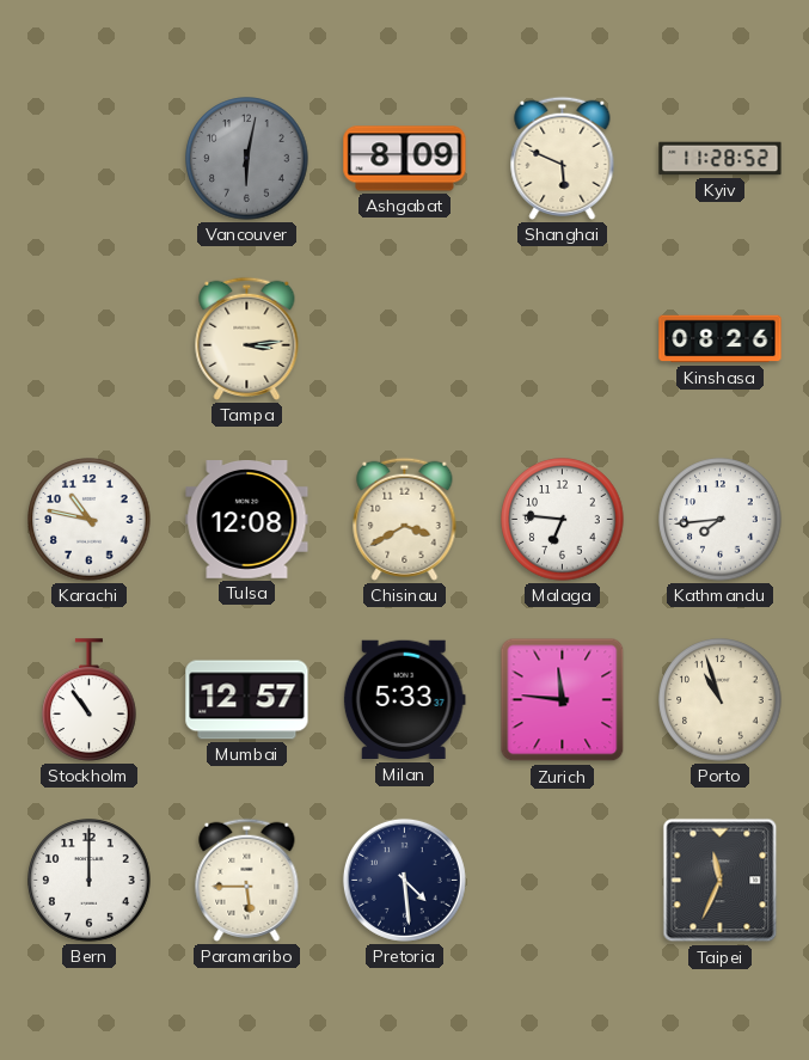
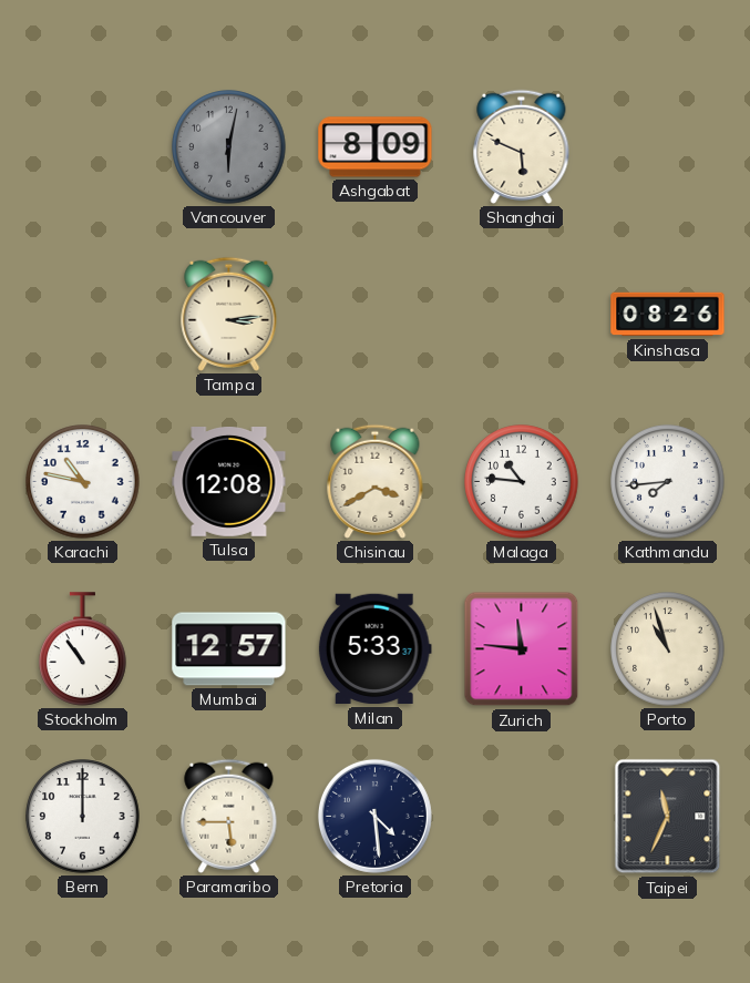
Kyiv: 11:28 -> none (721, 159)
Malaga: 6:46 -> 10:46 (522, 482)
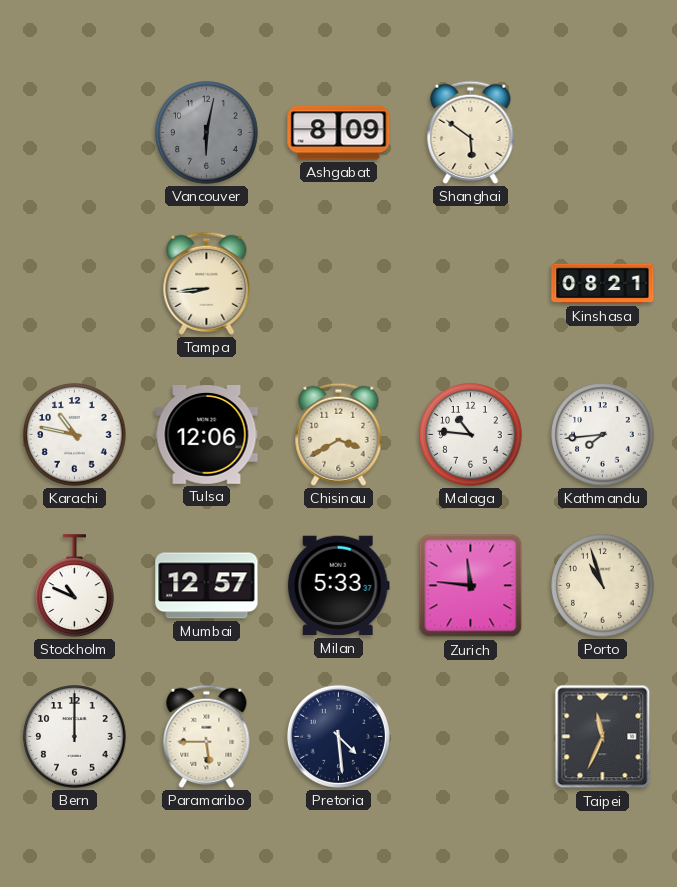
Shanghai: 5:49 -> 5:51 (471, 132)
Tampa: 3:14 -> 8:44 (207, 283)
Kinshasa: 08:26 -> 08:21 (603, 284)
Tulsa: 12:08 -> 12:06 (207, 435)
Stockholm: 10:54 -> 10:49 (75, 586)
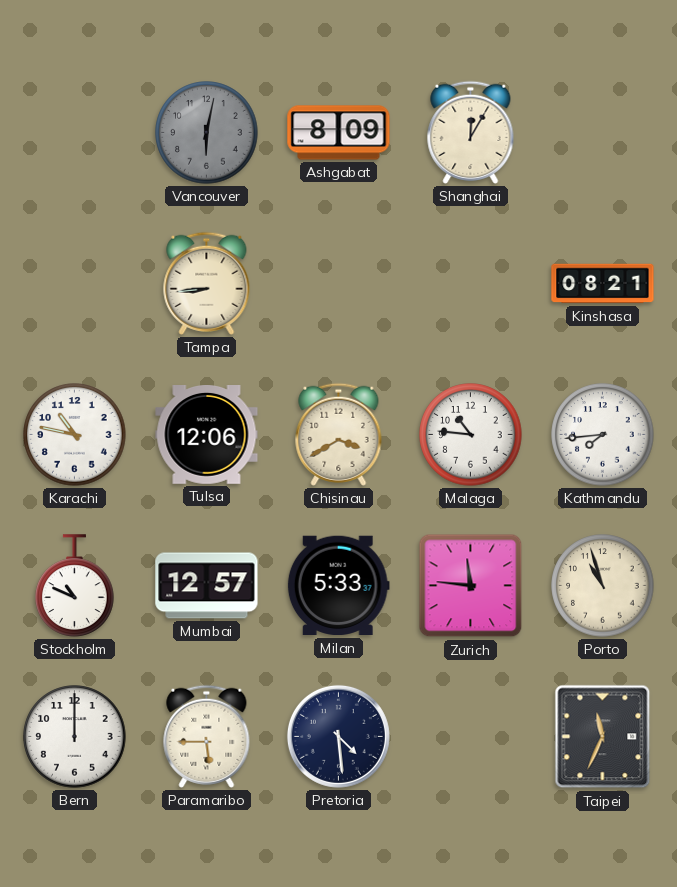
Shanghai: 5:51 -> 12:05 (471, 132)
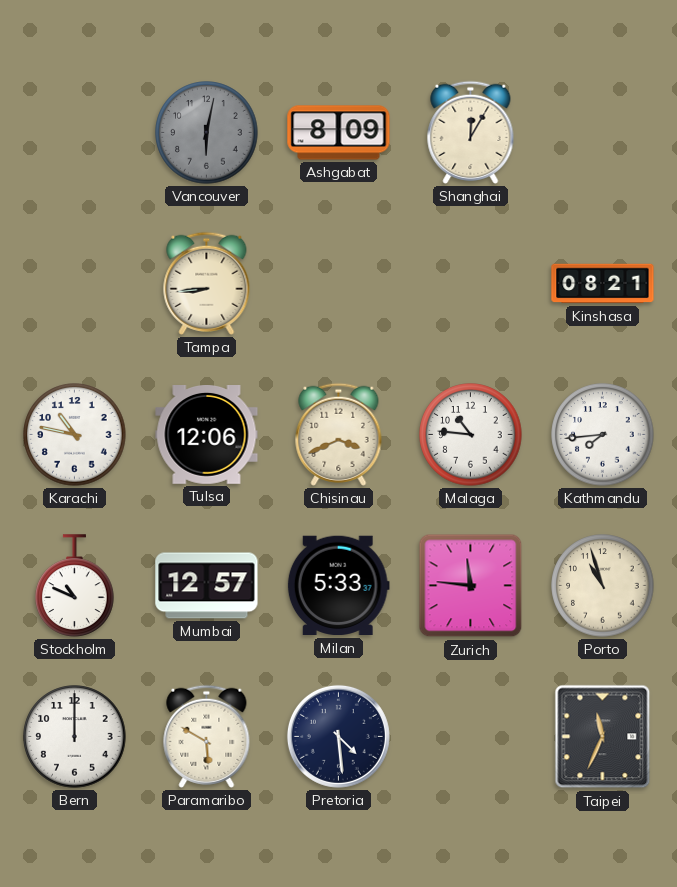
Chisinau: 3:40 -> 3:41 (339, 434)
Paramaribo: 5:45 -> 5:50 (207, 736)
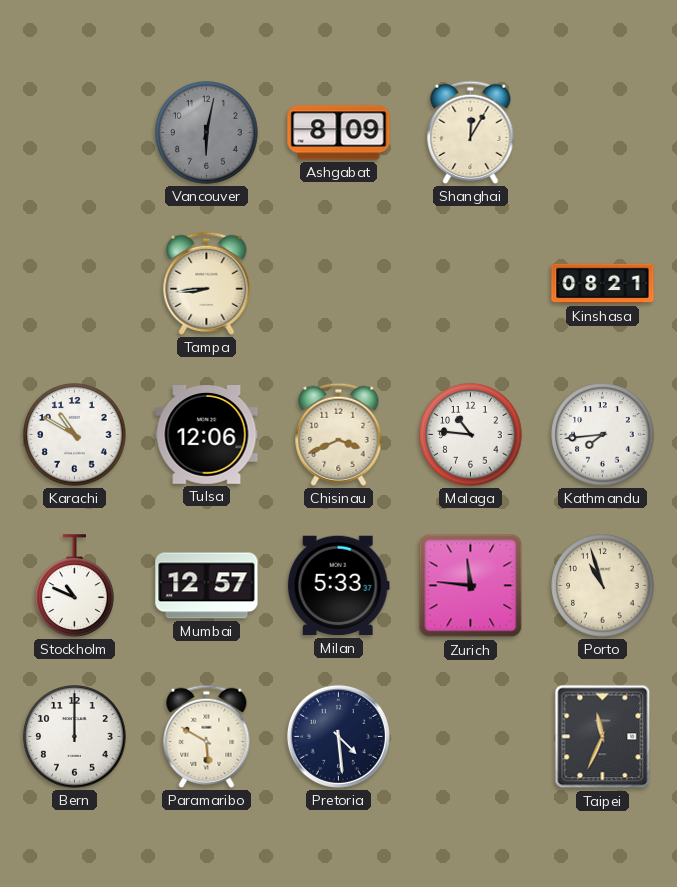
Karachi: 10:47 -> 10:50 (75, 435)
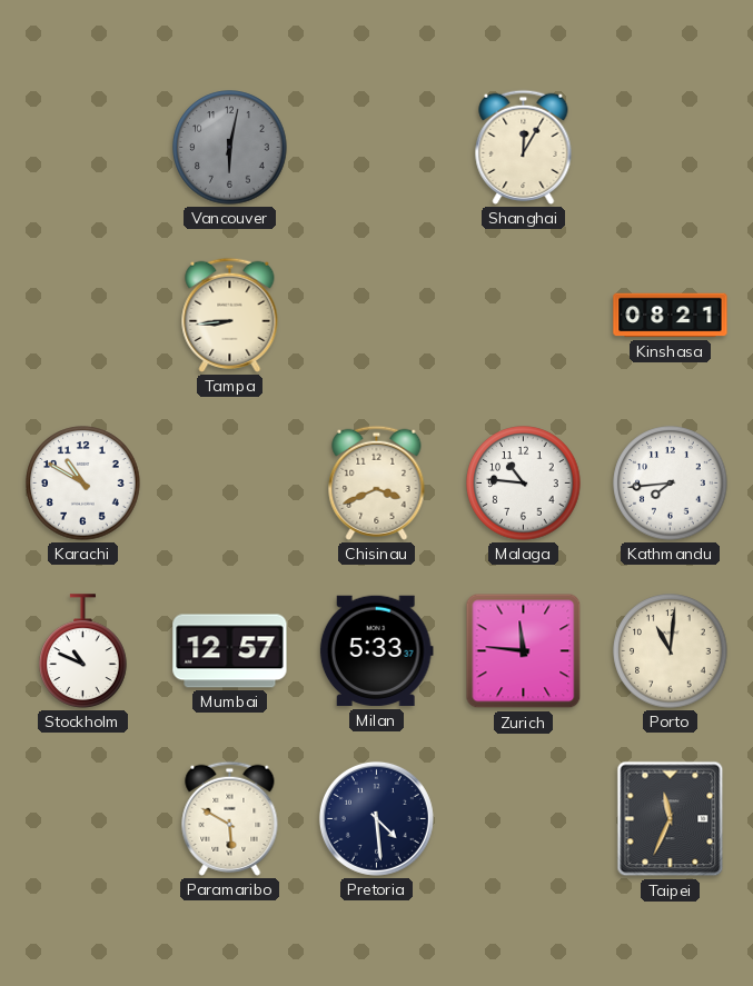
Ashgabat: 8:09 -> none (339, 133)
Tulsa: 12:06 -> none (207, 435)
Porto: 10:57 -> 11:01 (671, 651)
Bern: 12:00 -> none (75, 737)
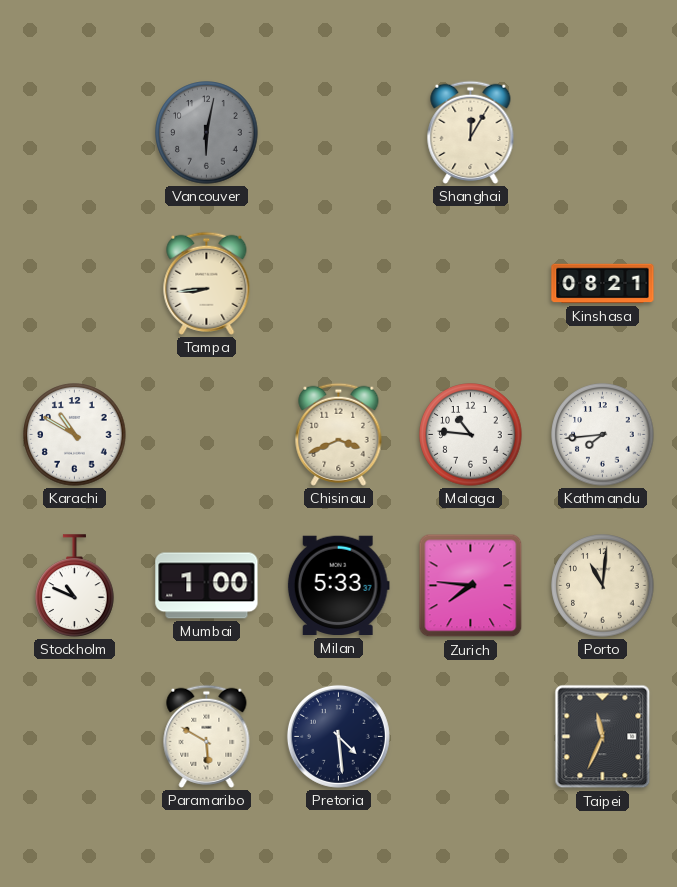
Mumbai: 12:57 -> 1:00 (207, 586)
Zurich: 11:46 -> 7:46 (471, 586)
